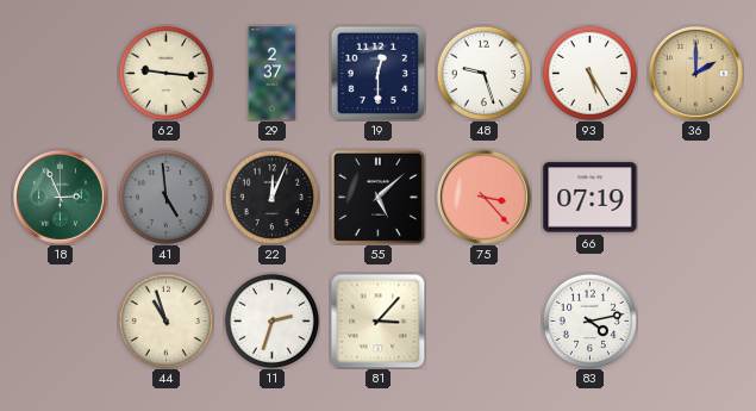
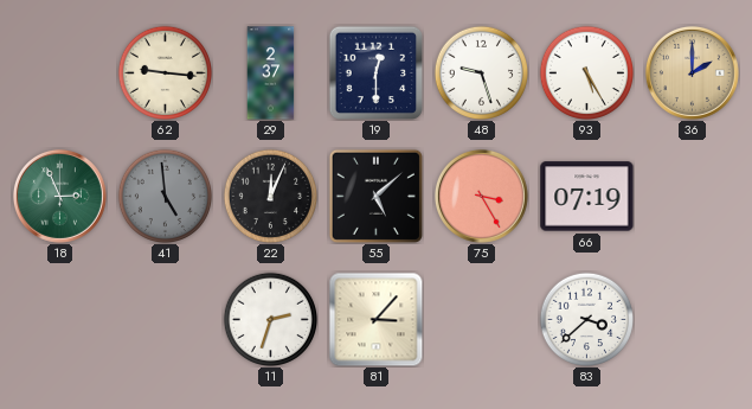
75: 3:23 -> 3:25 (481, 196)
44: 10:57 -> none (165, 320)
83: 4:13 -> 3:38 (586, 319)
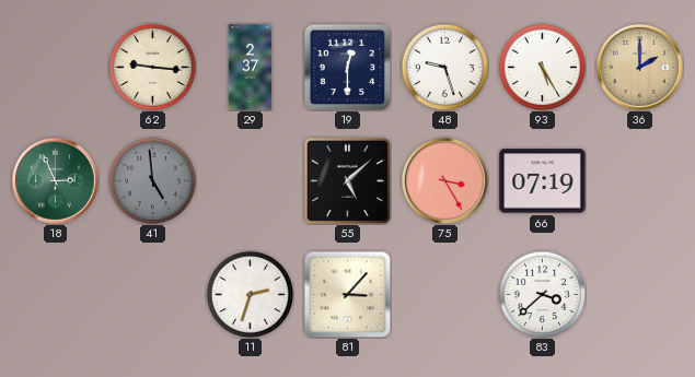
22: 12:04 -> none (270, 196)
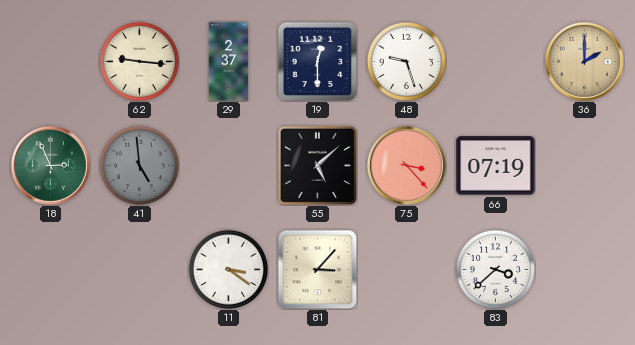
93: 5:25 -> none (542, 67)
75: 3:25 -> 3:23 (406, 165)
11: 2:33 -> 3:21 (228, 269)
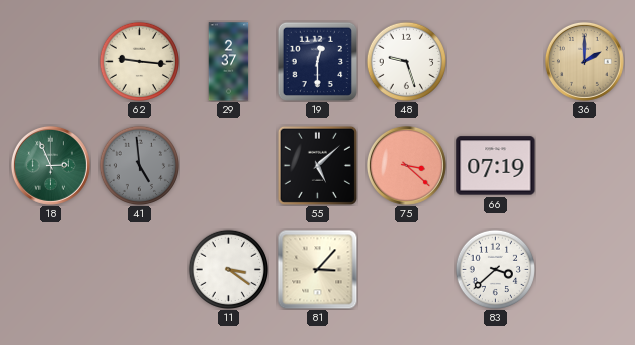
75: 3:23 -> 3:22 (406, 165)
